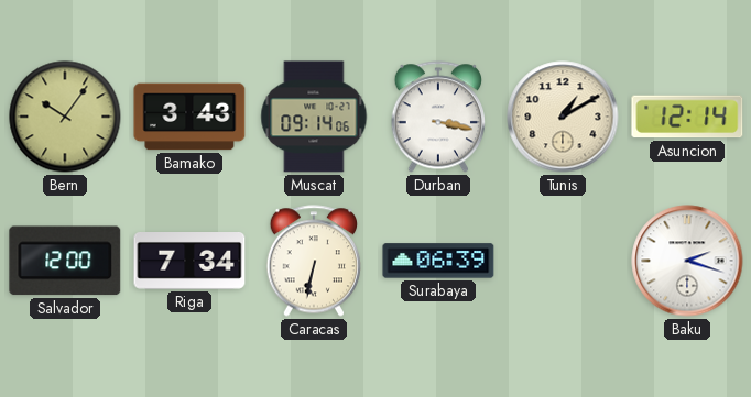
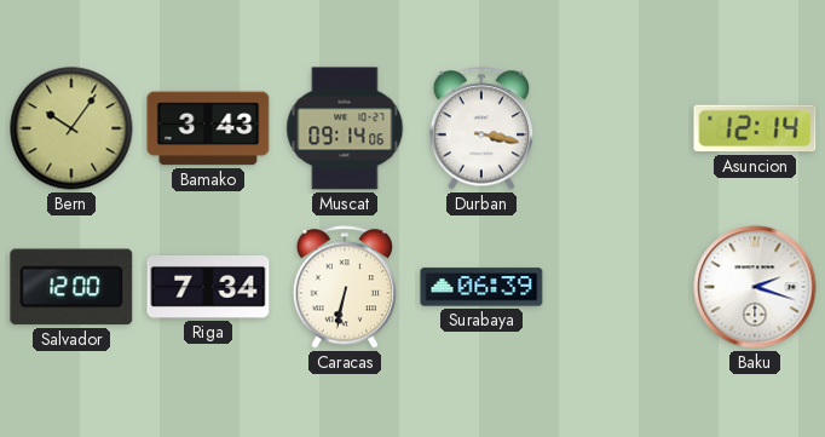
Tunis: 1:10 -> none (563, 117)
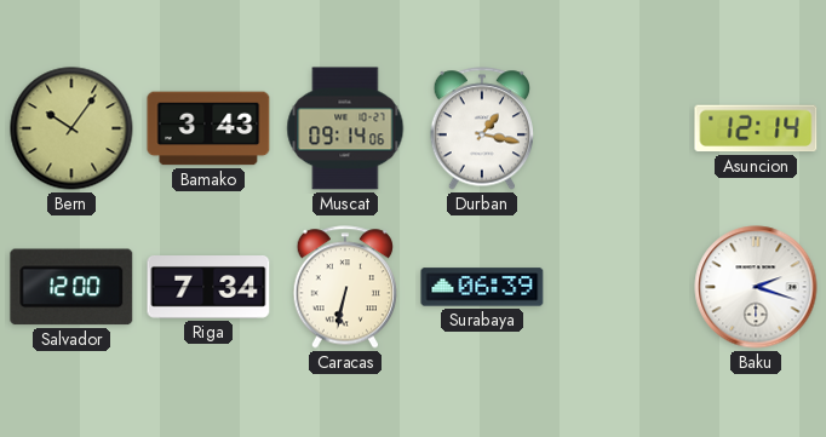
Durban: 3:17 -> 1:17 (482, 128)
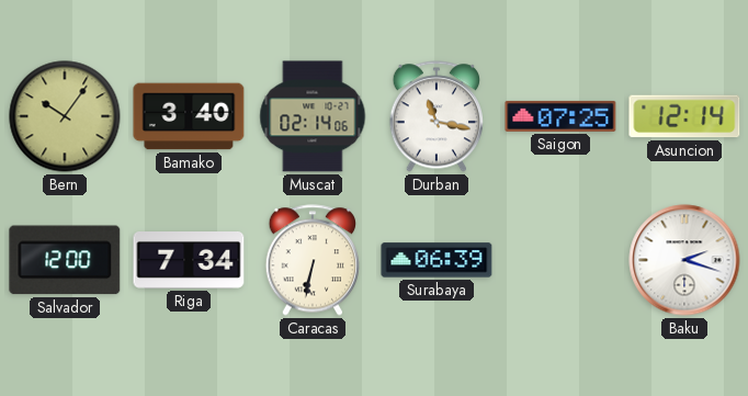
Bamako: 3:43 -> 3:40 (189, 116)
Muscat: 09:14 -> 02:14 (313, 116)
Durban: 1:17 -> 11:17 (437, 116)
Saigon: none -> 07:25 (560, 116)
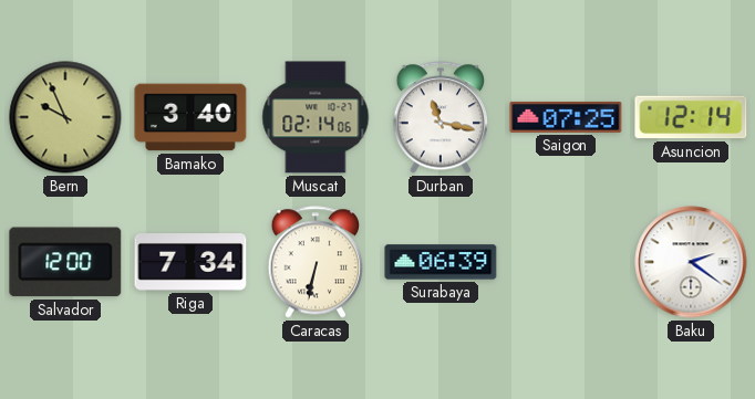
Bern: 10:06 -> 9:56 (65, 117)
Baku: 2:18 -> 2:21 (691, 262)
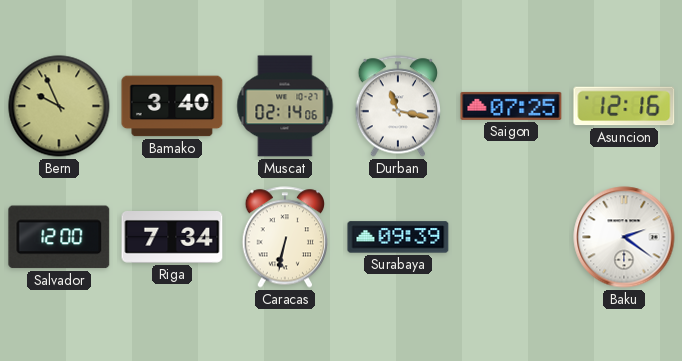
Asuncion: 12:14 -> 12:16 (624, 106)
Surabaya: 06:39 -> 09:39 (398, 237)
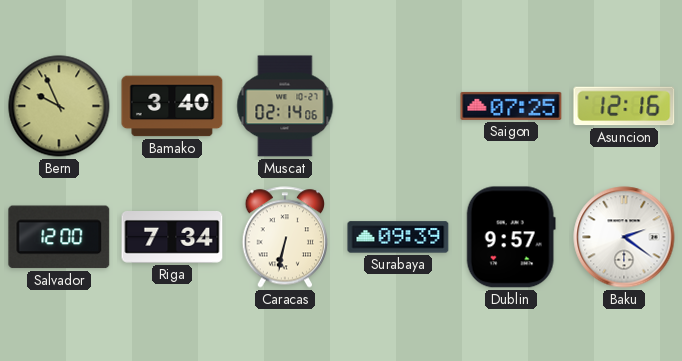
Durban: 11:17 -> none (398, 106)
Dublin: none -> 9:57 (511, 237)
